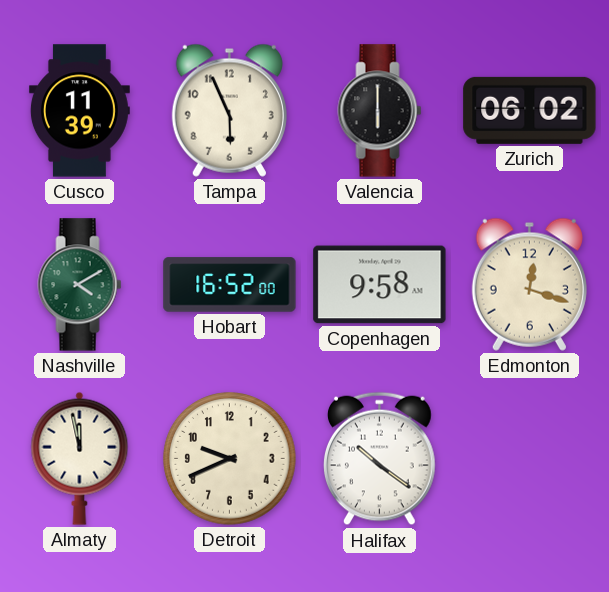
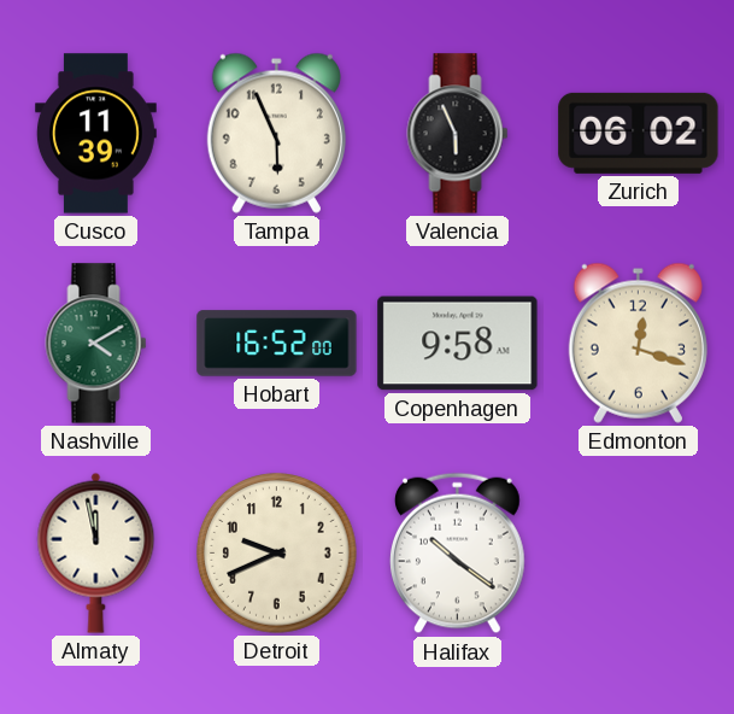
Valencia: 6:00 -> 5:56 (458, 134)
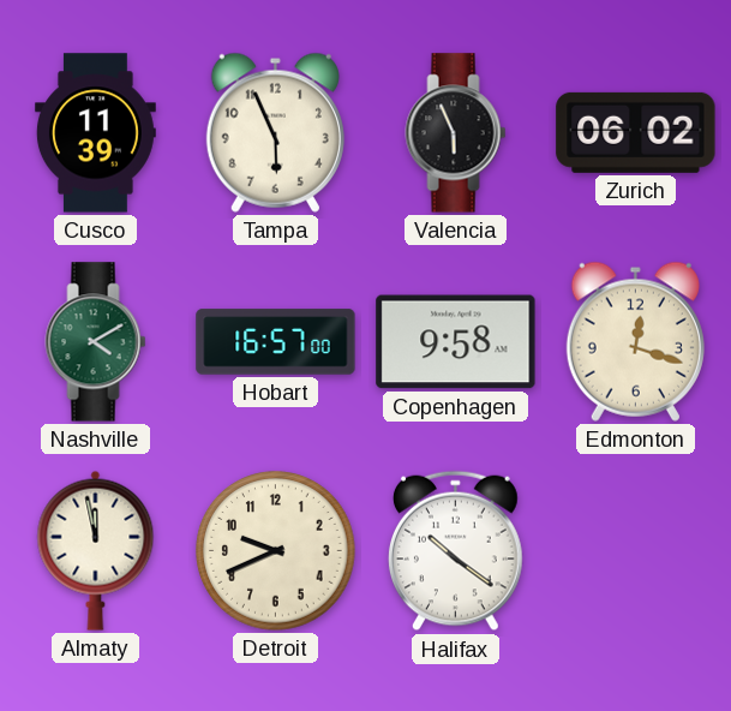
Hobart: 16:52 -> 16:57 (276, 342)
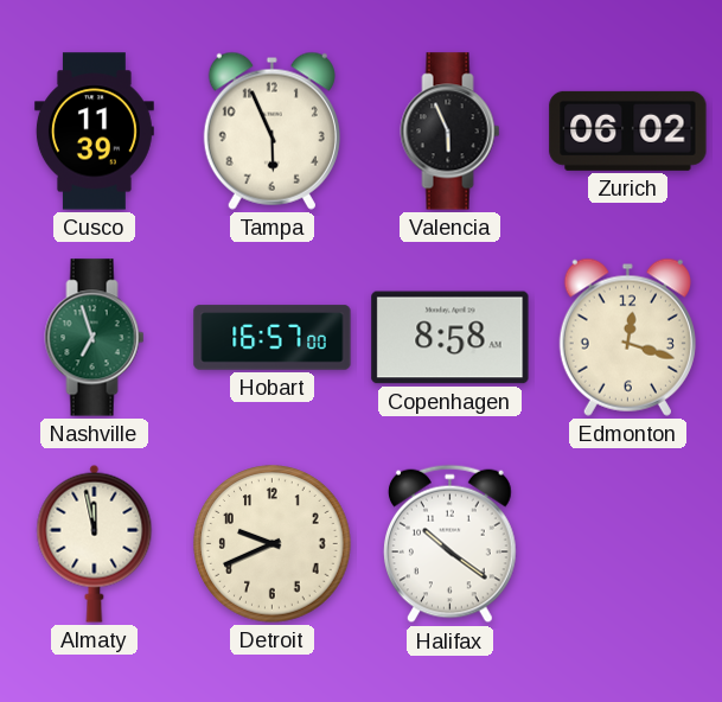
Nashville: 4:10 -> 6:57 (95, 338)
Copenhagen: 9:58 -> 8:58 (451, 338)
